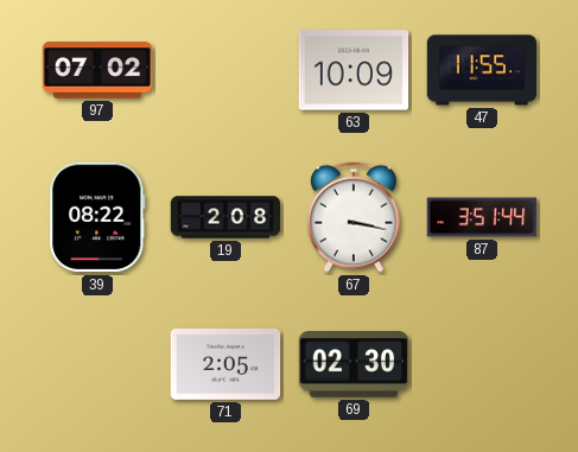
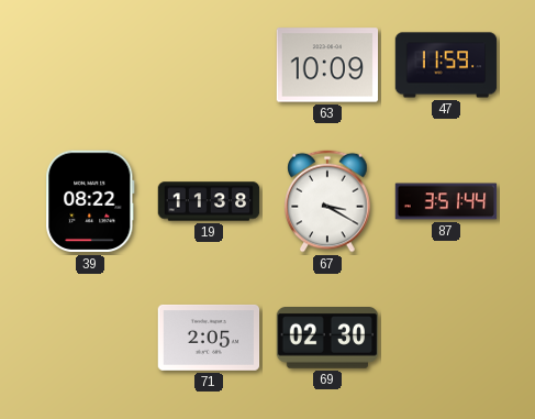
97: 07:02 -> none (97, 70)
47: 11:55 -> 11:59 (446, 65)
19: 2:08 -> 11:38 (209, 201)
67: 3:17 -> 3:20 (327, 201)
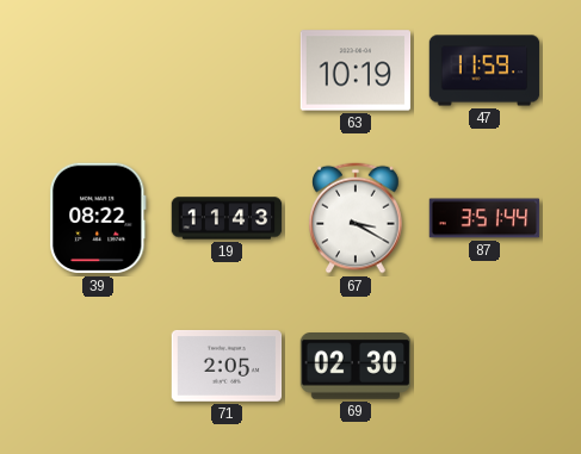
63: 10:09 -> 10:19 (356, 70)
19: 11:38 -> 11:43 (227, 218)
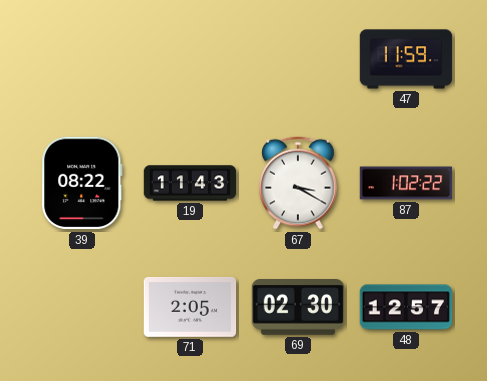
63: 10:19 -> none (356, 70)
87: 3:51 -> 1:02 (406, 183)
48: none -> 12:57 (406, 307)
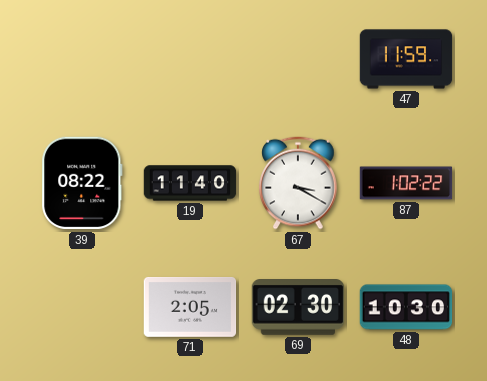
19: 11:43 -> 11:40 (190, 183)
48: 12:57 -> 10:30 (406, 307)
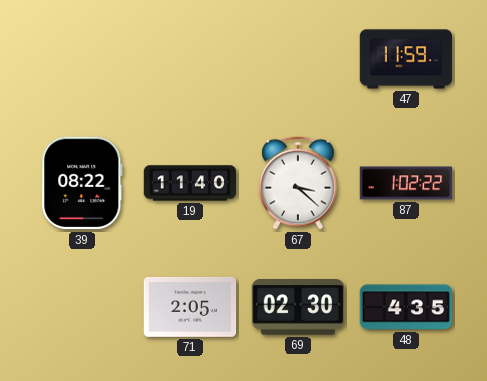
67: 3:20 -> 3:22 (298, 183)
48: 10:30 -> 4:35 (406, 307)
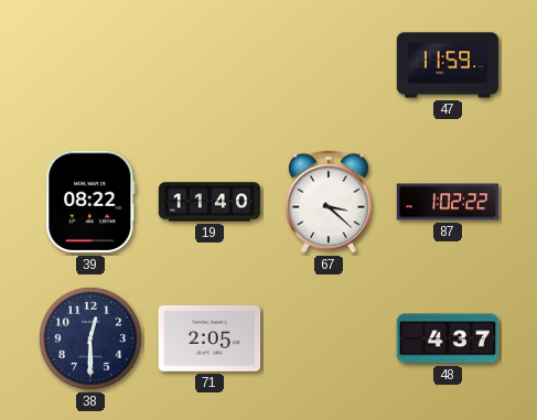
38: none -> 12:30 (90, 338)
69: 02:30 -> none (298, 308)
48: 4:35 -> 4:37 (448, 338)
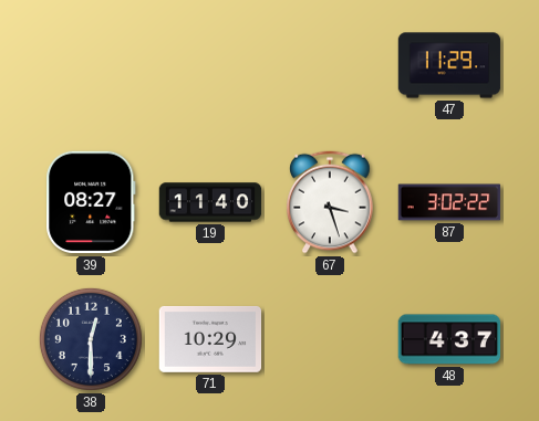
47: 11:59 -> 11:29 (449, 65)
39: 08:22 -> 08:27 (91, 202)
67: 3:22 -> 3:27 (330, 202)
87: 1:02 -> 3:02 (449, 202)
71: 2:05 -> 10:29 (210, 339)
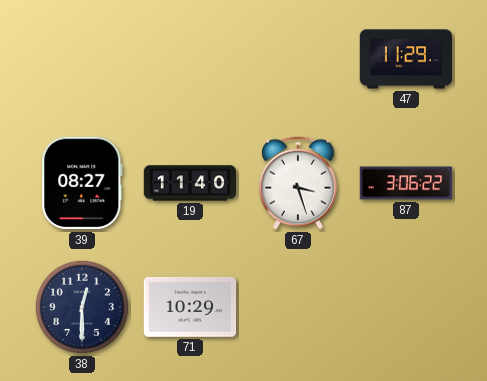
87: 3:02 -> 3:06 (406, 183)
48: 4:37 -> none (449, 339)
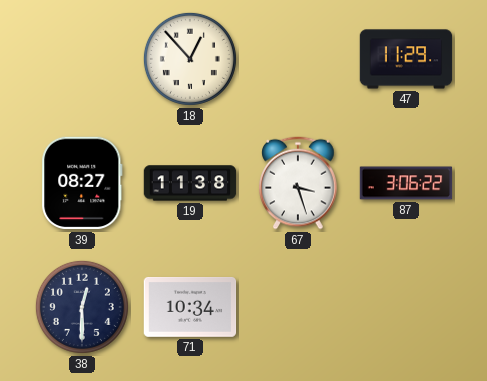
18: none -> 12:53 (190, 59)
19: 11:40 -> 11:38 (190, 183)
71: 10:29 -> 10:34 (190, 307)
